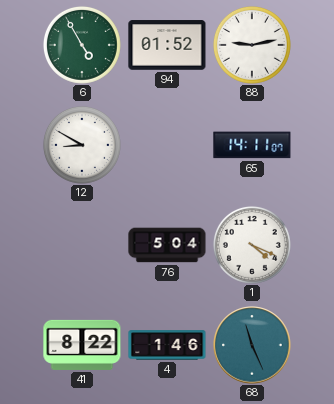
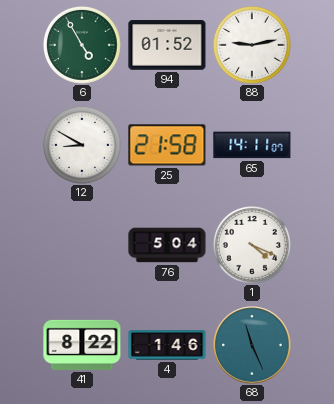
25: none -> 21:58 (167, 145)
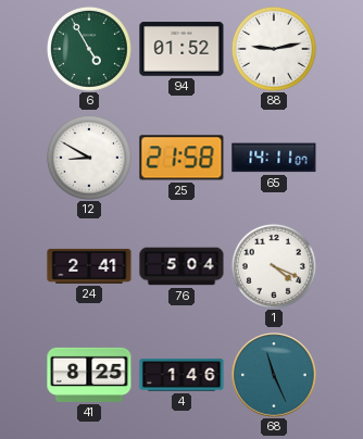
24: none -> 2:41 (89, 266)
41: 8:22 -> 8:25 (89, 375)
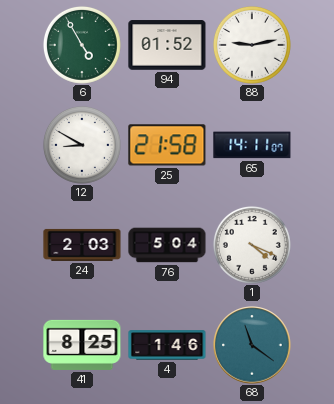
24: 2:41 -> 2:03 (82, 245)
68: 11:26 -> 11:21 (252, 345)
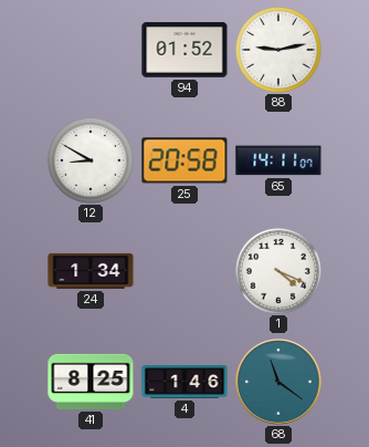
6: 4:55 -> none (82, 45)
25: 21:58 -> 20:58 (184, 160)
24: 2:03 -> 1:34 (91, 271)
76: 5:04 -> none (167, 245)
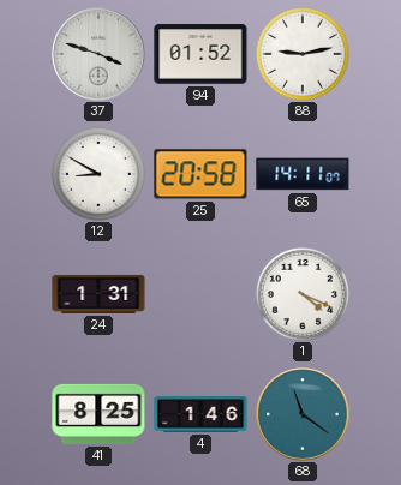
37: none -> 3:48 (98, 54)
24: 1:34 -> 1:31 (98, 294)
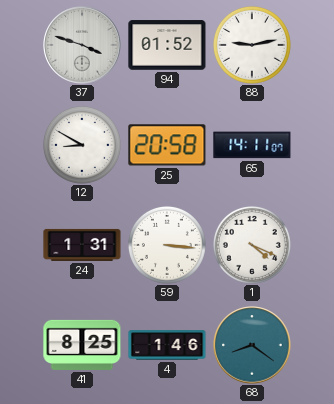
59: none -> 3:16 (167, 245)
68: 11:21 -> 8:21 (252, 345)
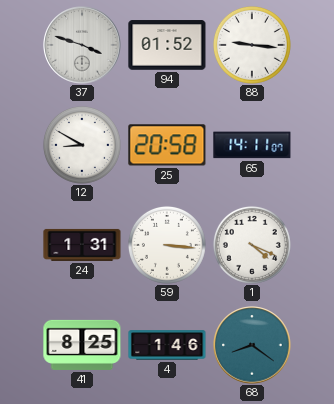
88: 9:13 -> 9:16 (252, 45)
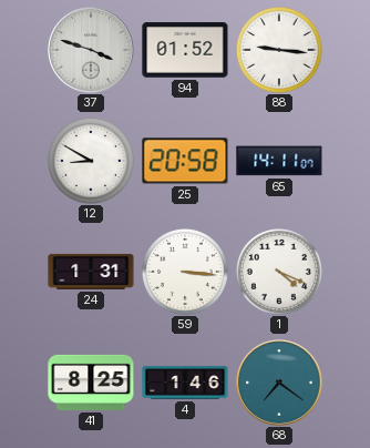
68: 8:21 -> 7:21 (279, 383)
